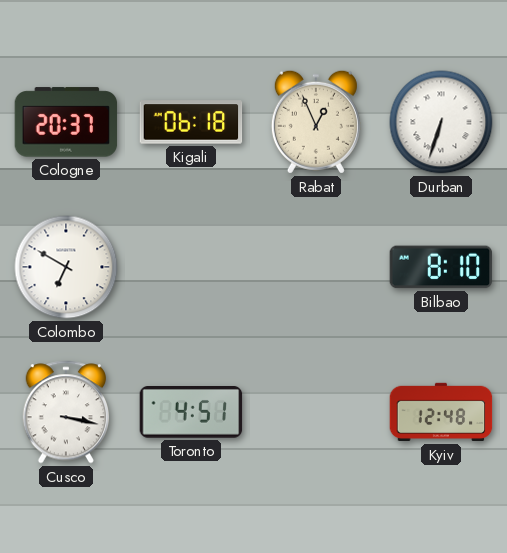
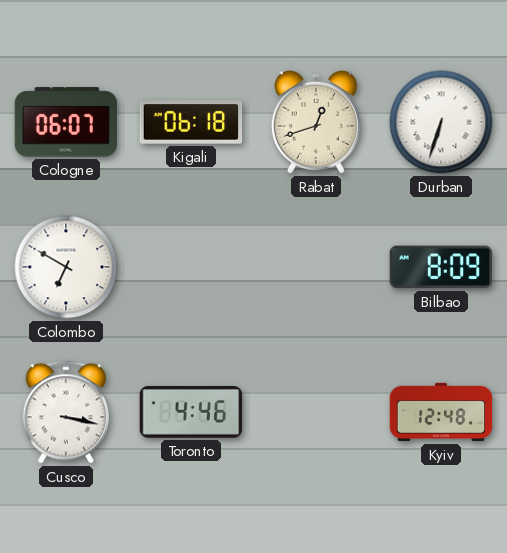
Cologne: 20:37 -> 06:07 (66, 122)
Rabat: 12:56 -> 12:42 (316, 122)
Bilbao: 8:10 -> 8:09 (441, 267)
Toronto: 4:51 -> 4:46 (191, 413)
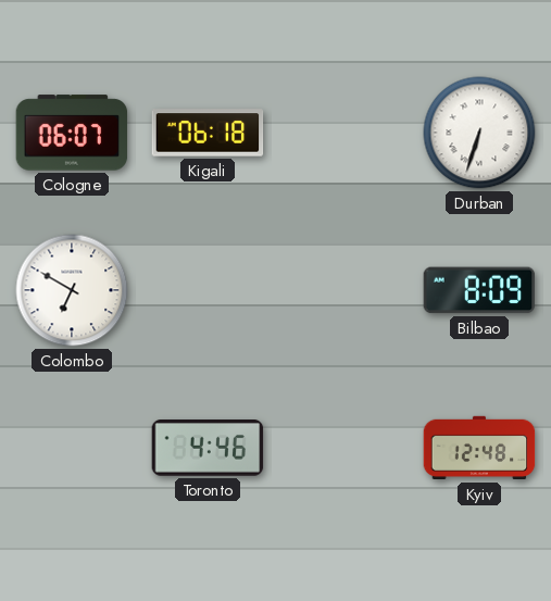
Rabat: 12:42 -> none (316, 122)
Cusco: 3:17 -> none (65, 412)
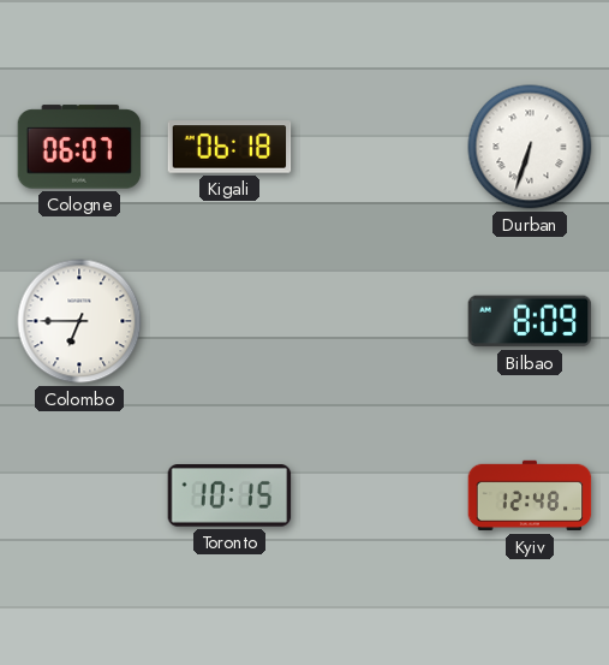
Colombo: 6:50 -> 6:45 (79, 321)
Toronto: 4:46 -> 10:15 (229, 497)
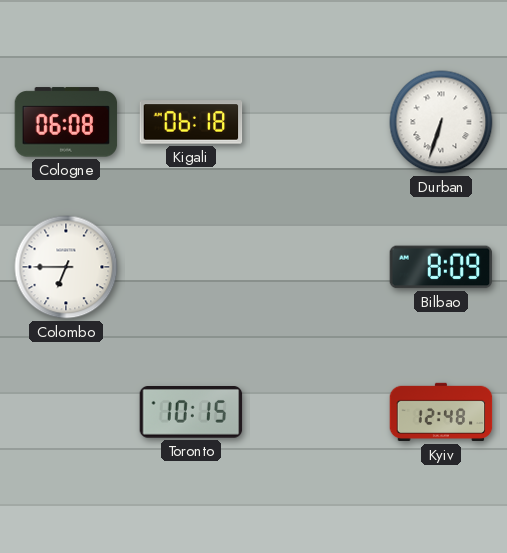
Cologne: 06:07 -> 06:08 (66, 122)
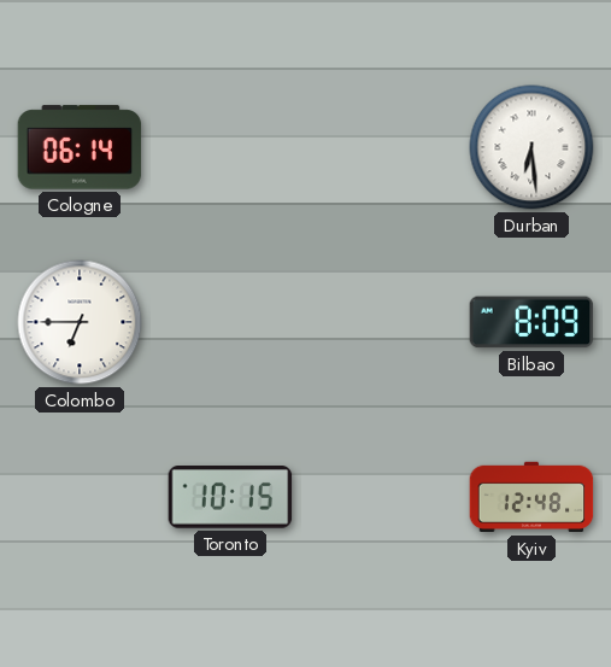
Cologne: 06:08 -> 06:14 (80, 147)
Kigali: 06:18 -> none (191, 122)
Durban: 6:33 -> 6:29 (531, 147)
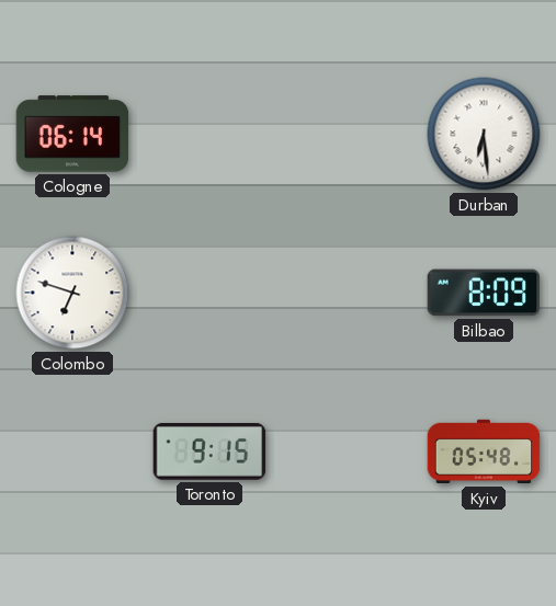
Colombo: 6:45 -> 6:48 (72, 293)
Toronto: 10:15 -> 9:15 (209, 453)
Kyiv: 12:48 -> 05:48 (484, 451)
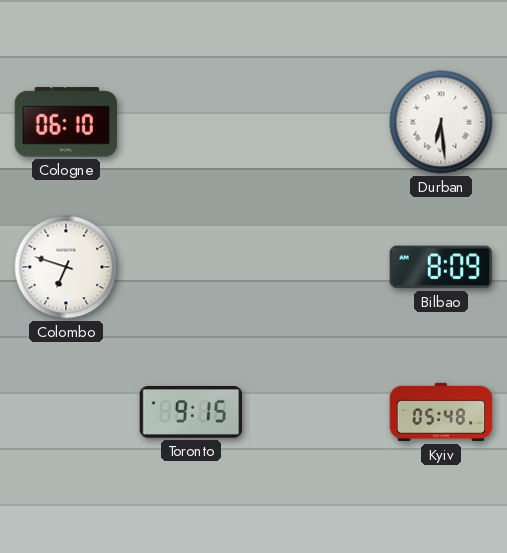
Cologne: 06:14 -> 06:10 (66, 122)
